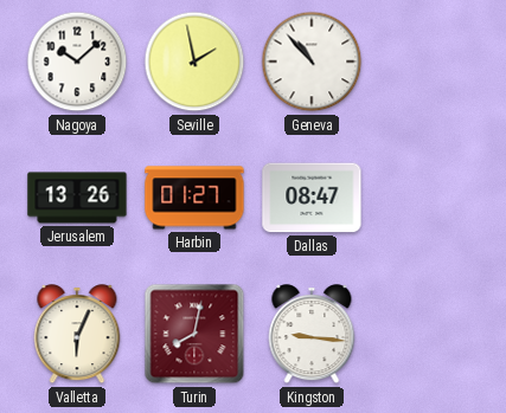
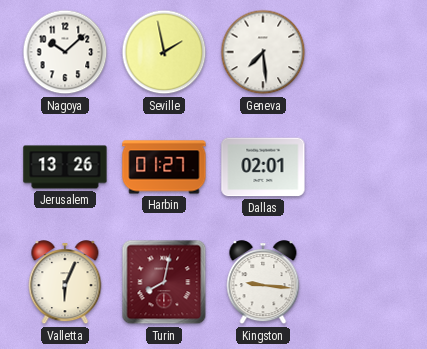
Geneva: 10:53 -> 7:29 (263, 52)
Dallas: 08:47 -> 02:01 (263, 167)
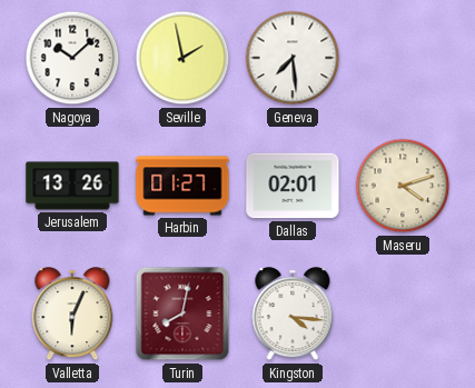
Maseru: none -> 4:12 (403, 186)
Kingston: 9:16 -> 4:16 (293, 315)
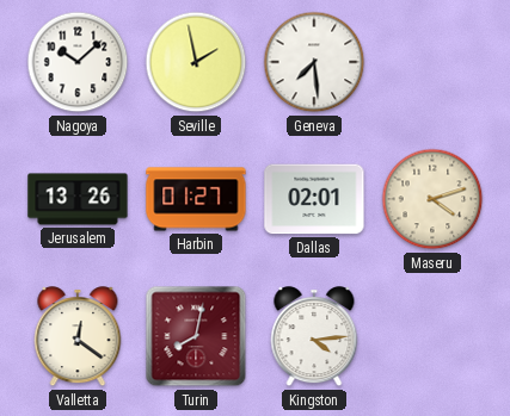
Valletta: 6:04 -> 12:21 (78, 337)
Kingston: 4:16 -> 4:14 (314, 337)
